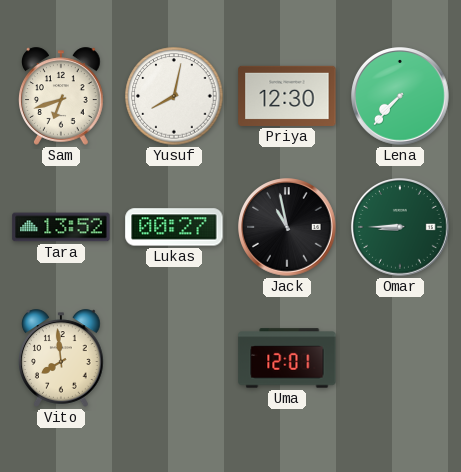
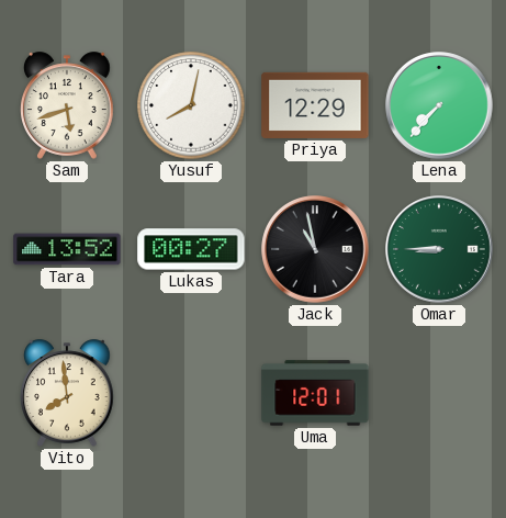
Sam: 6:42 -> 5:42 (68, 105)
Priya: 12:30 -> 12:29 (315, 105)
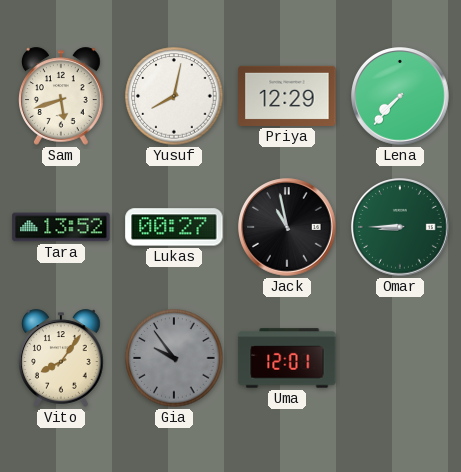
Vito: 7:59 -> 8:06 (62, 358)
Gia: none -> 9:54 (174, 358)
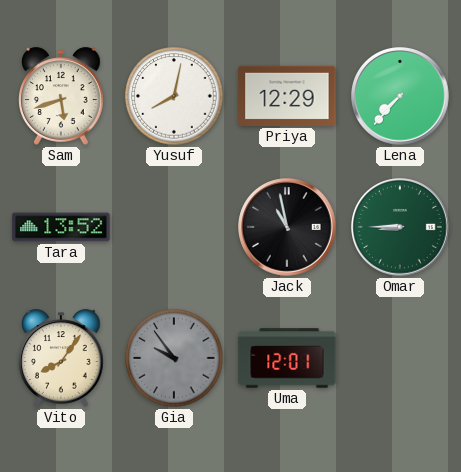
Lukas: 00:27 -> none (174, 227)
